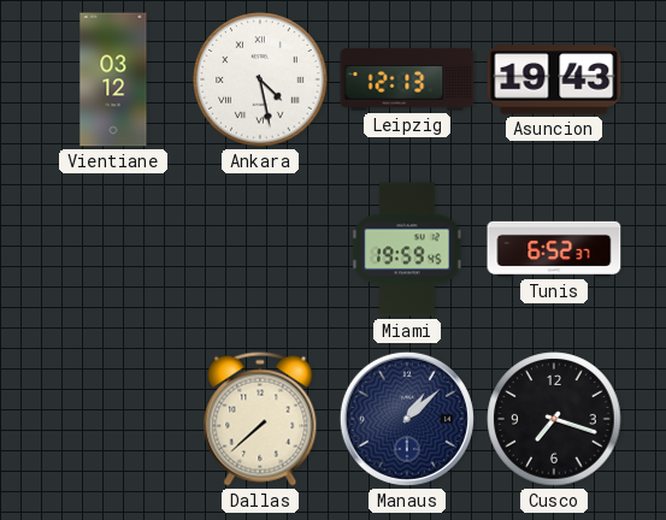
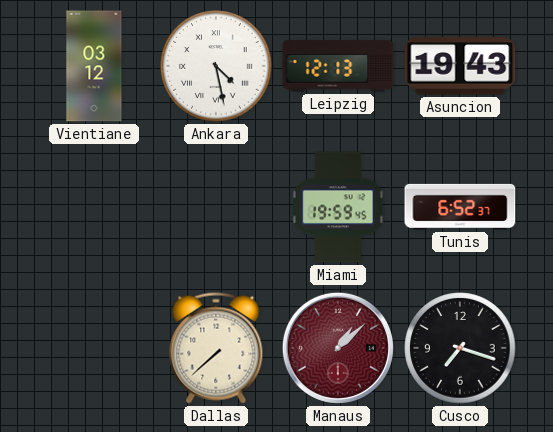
Manaus dial: navy -> burgundy (338, 348)
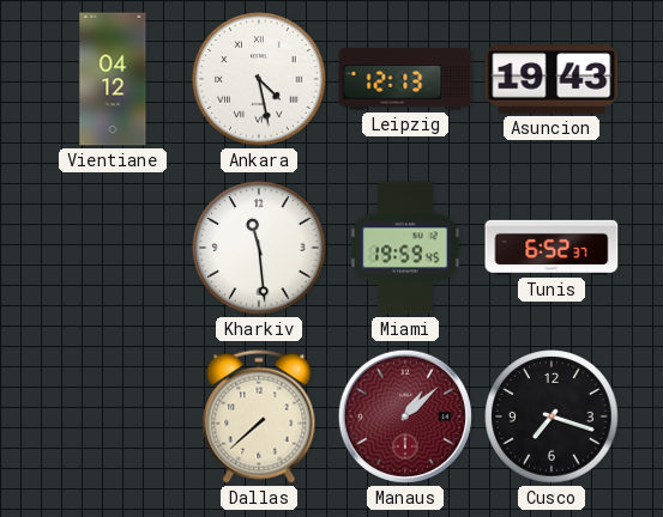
Vientiane: 03:12 -> 04:12 (113, 79)
Kharkiv: none -> 11:29 (259, 248)
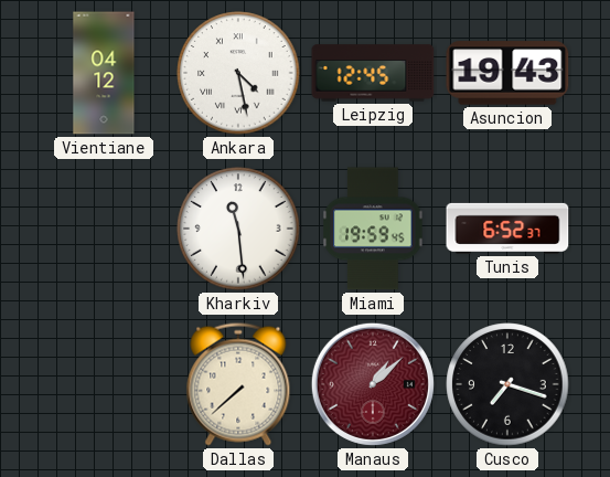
Leipzig: 12:13 -> 12:45 (373, 73)
